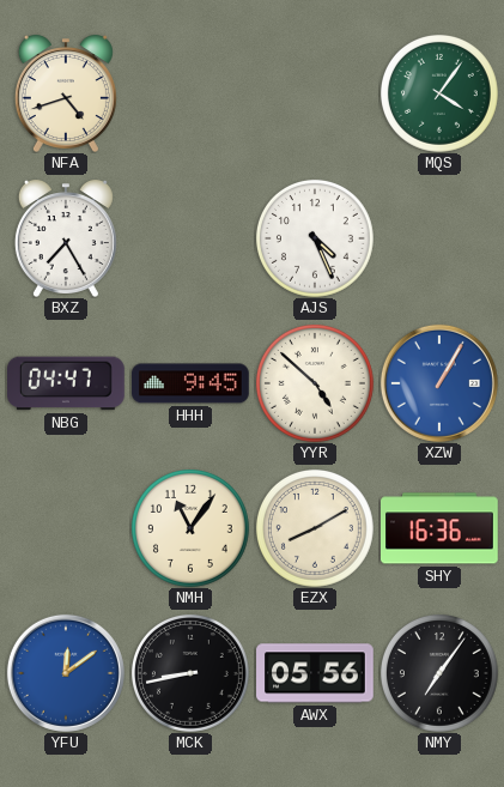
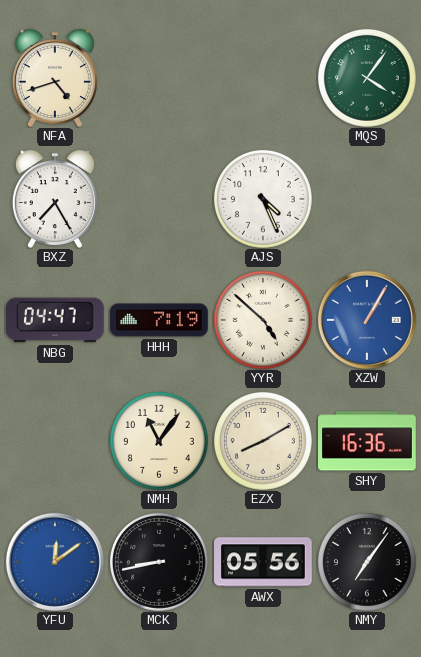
HHH: 9:45 -> 7:19 (159, 320)
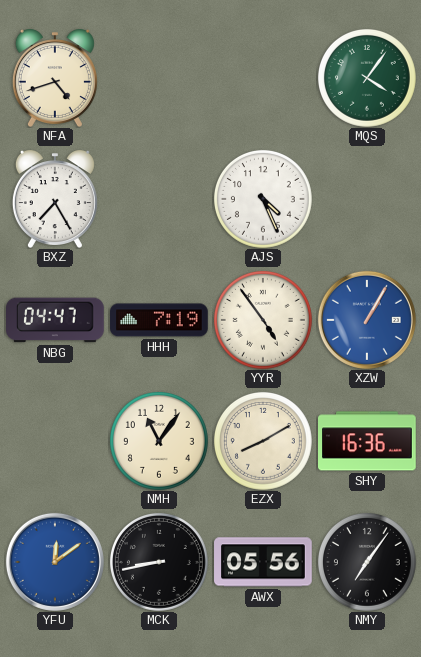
YYR: 4:52 -> 4:54 (263, 320)
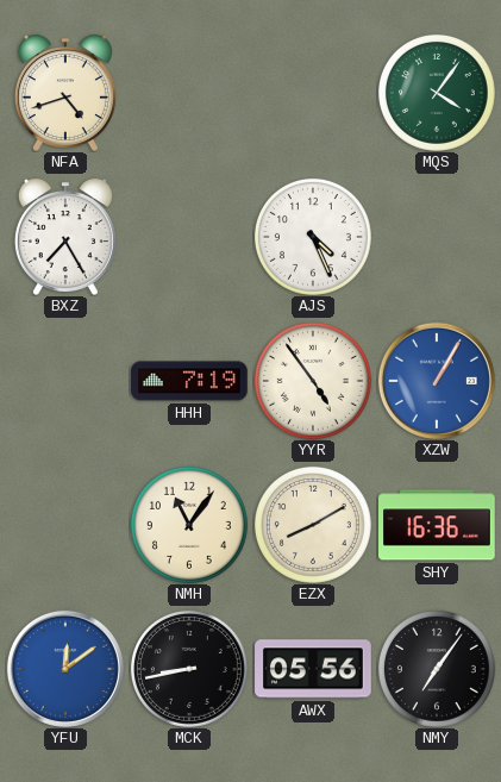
NBG: 04:47 -> none (56, 320)
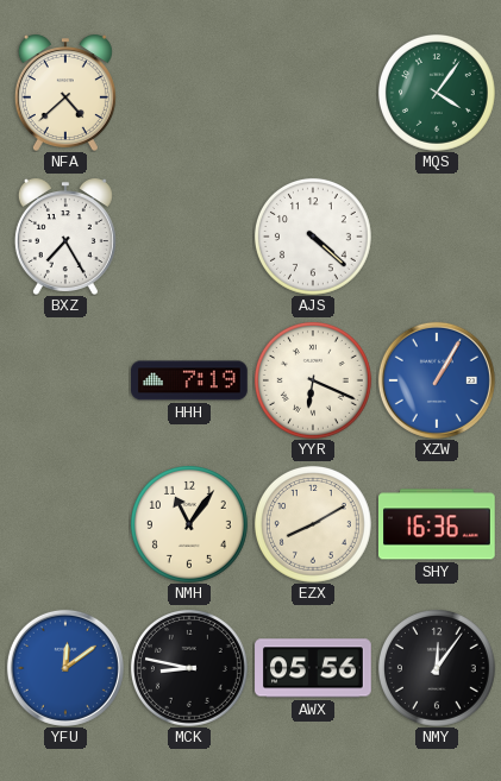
NFA: 4:42 -> 4:38 (65, 93)
AJS: 4:26 -> 4:22 (313, 237)
YYR: 4:54 -> 6:19 (313, 380)
MCK: 8:43 -> 8:47 (189, 668)
NMY: 7:06 -> 12:06 (437, 668)
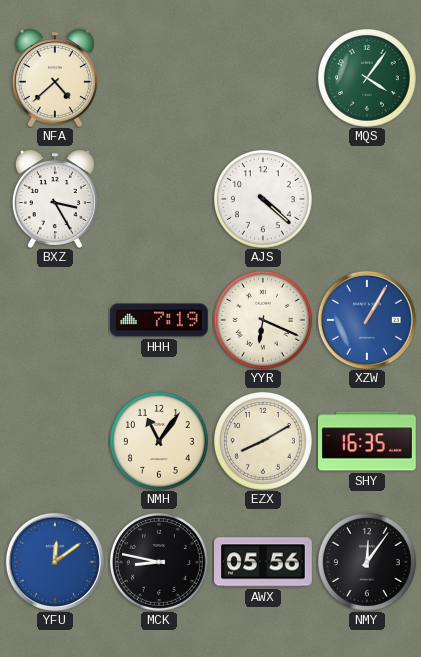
BXZ: 7:25 -> 3:25 (55, 199)
SHY: 16:36 -> 16:35 (368, 441)
